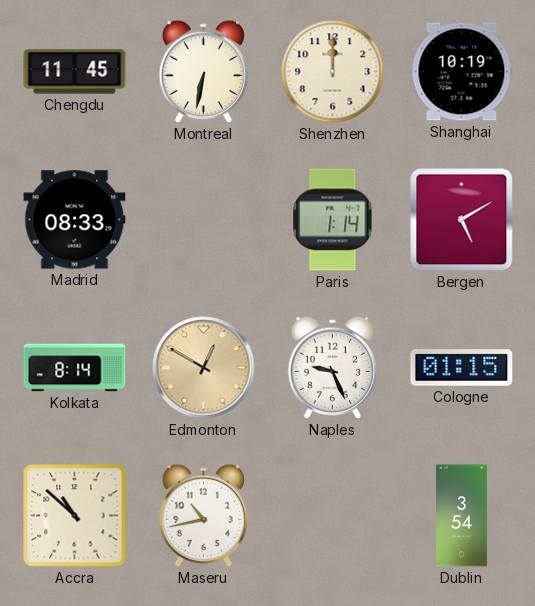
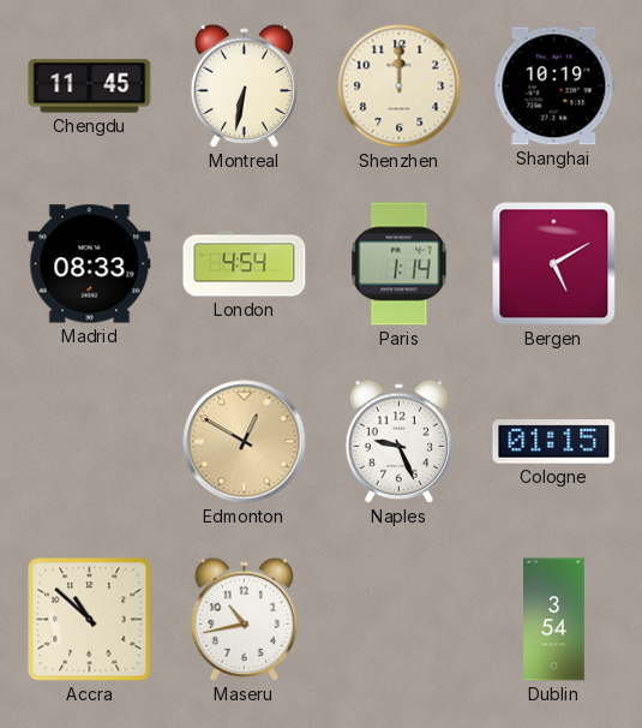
London: none -> 4:54 (245, 264)
Kolkata: 8:14 -> none (75, 368)
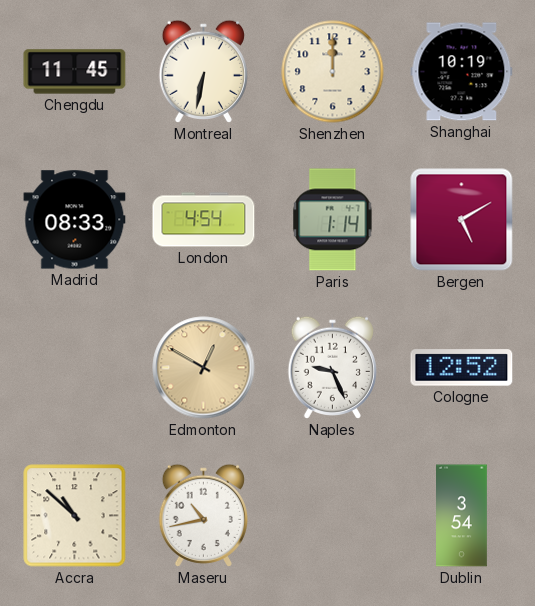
Cologne: 01:15 -> 12:52 (462, 368)
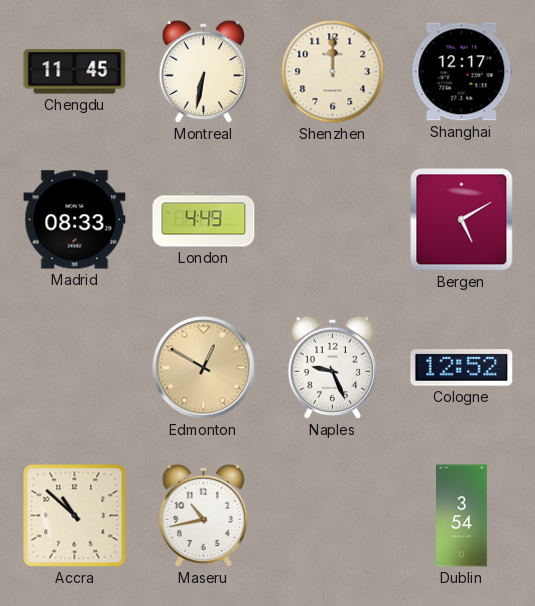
Shanghai: 10:19 -> 12:17 (462, 72)
London: 4:54 -> 4:49 (204, 220)
Paris: 1:14 -> none (333, 220)
